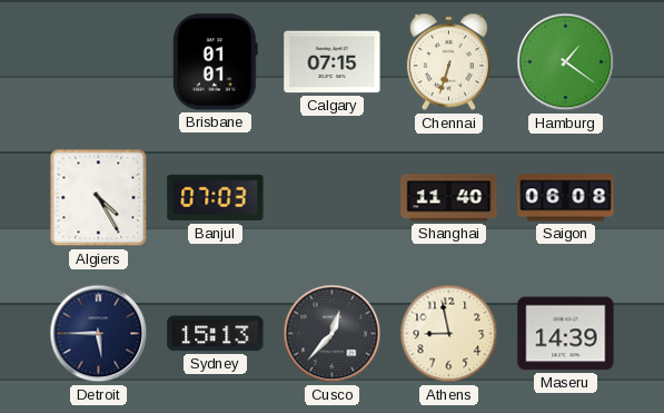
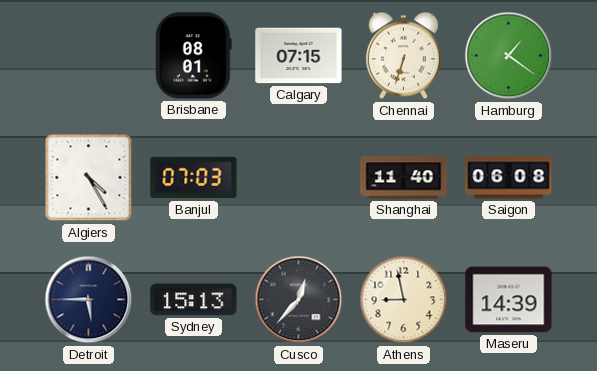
Brisbane: 01:01 -> 08:01 (193, 56)
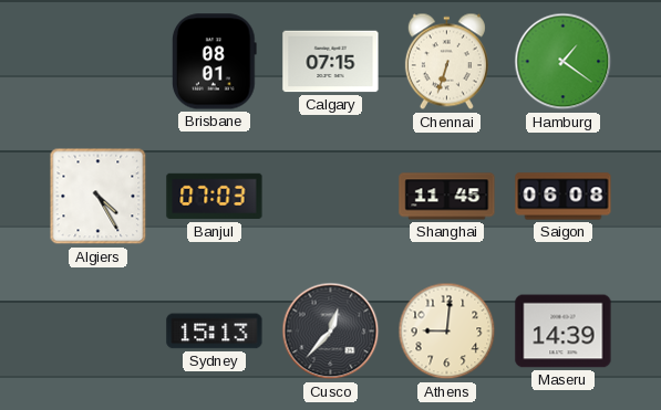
Shanghai: 11:40 -> 11:45 (447, 197)
Detroit: 5:45 -> none (89, 300)
Athens: 8:58 -> 9:01 (447, 332)
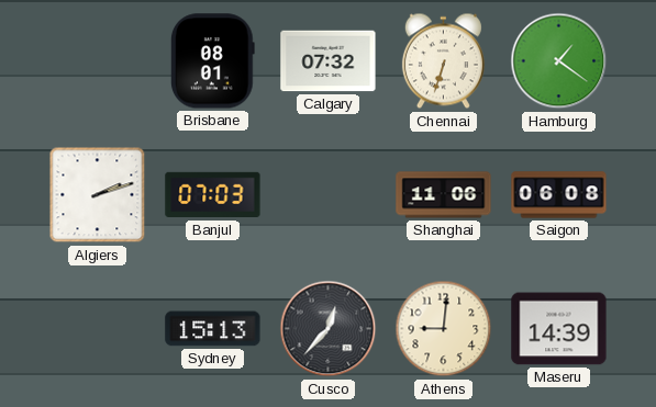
Calgary: 07:15 -> 07:32 (329, 61)
Algiers: 4:25 -> 2:12 (98, 195)
Shanghai: 11:45 -> 11:06 (444, 195)
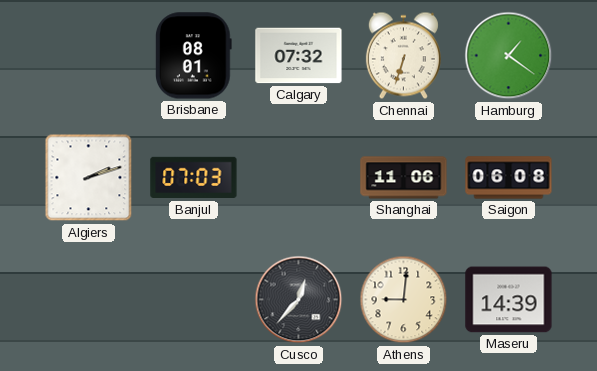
Sydney: 15:13 -> none (213, 329)
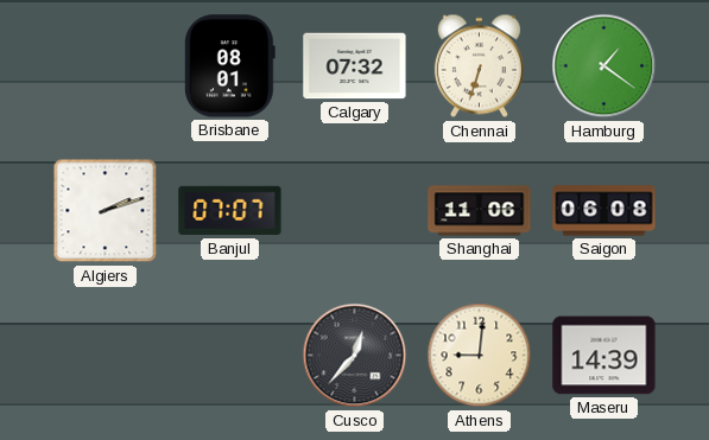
Banjul: 07:03 -> 07:07 (230, 211)
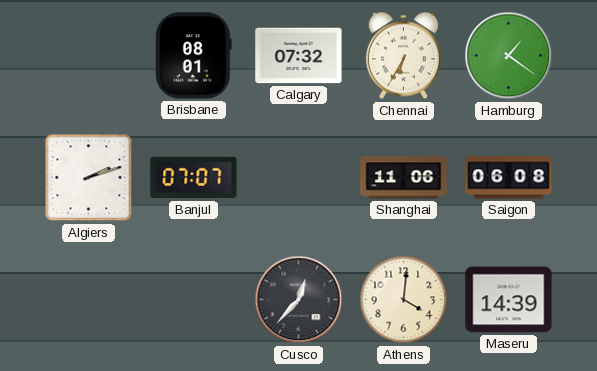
Chennai: 6:33 -> 6:35 (403, 56)
Athens: 9:01 -> 4:01 (404, 300)
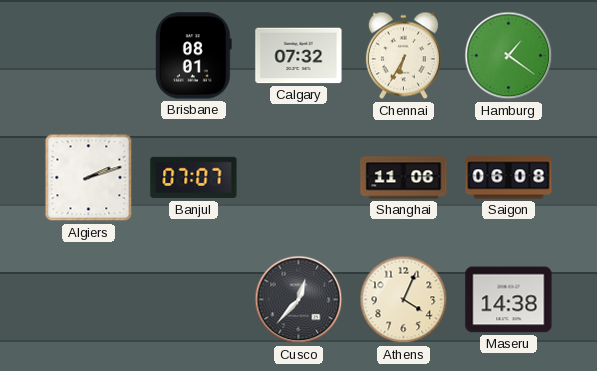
Athens: 4:01 -> 4:04 (404, 300)
Maseru: 14:39 -> 14:38 (509, 300)
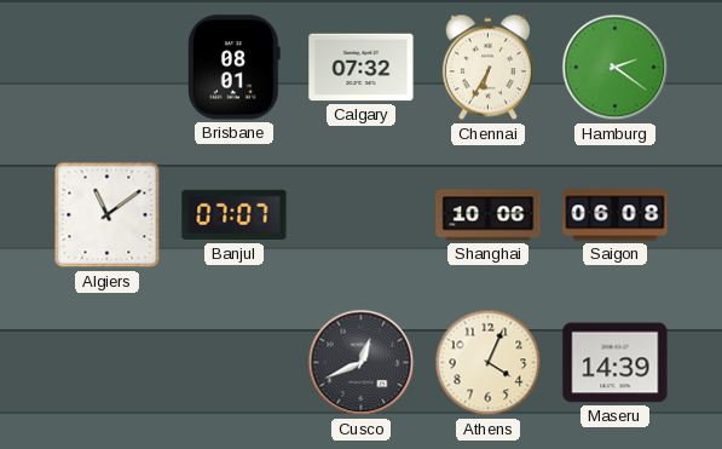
Hamburg: 1:21 -> 2:21 (616, 68)
Algiers: 2:12 -> 11:09 (108, 215)
Shanghai: 11:06 -> 10:06 (489, 215)
Cusco: 12:37 -> 12:41 (362, 363)
Maseru: 14:38 -> 14:39 (616, 363)
